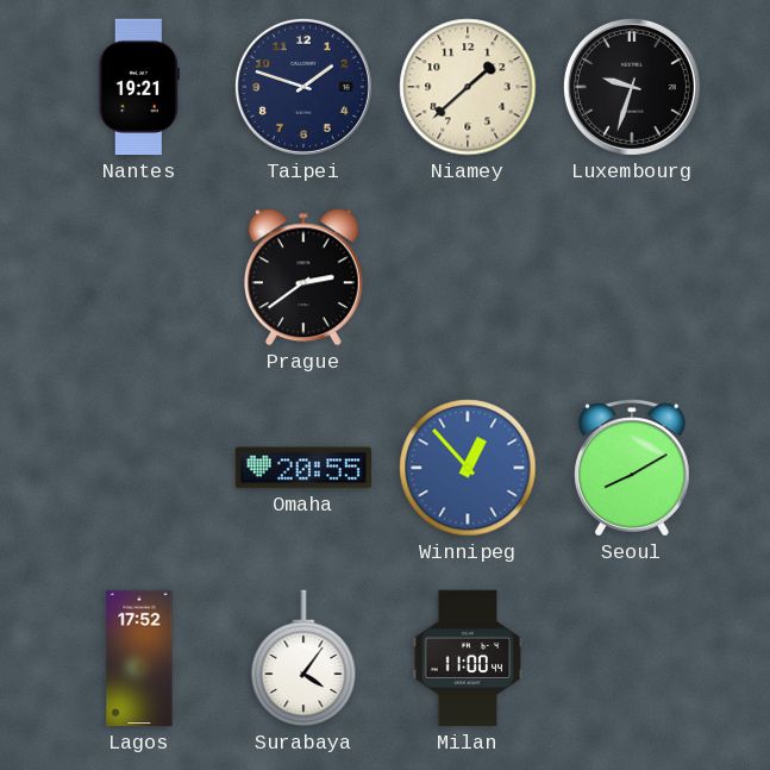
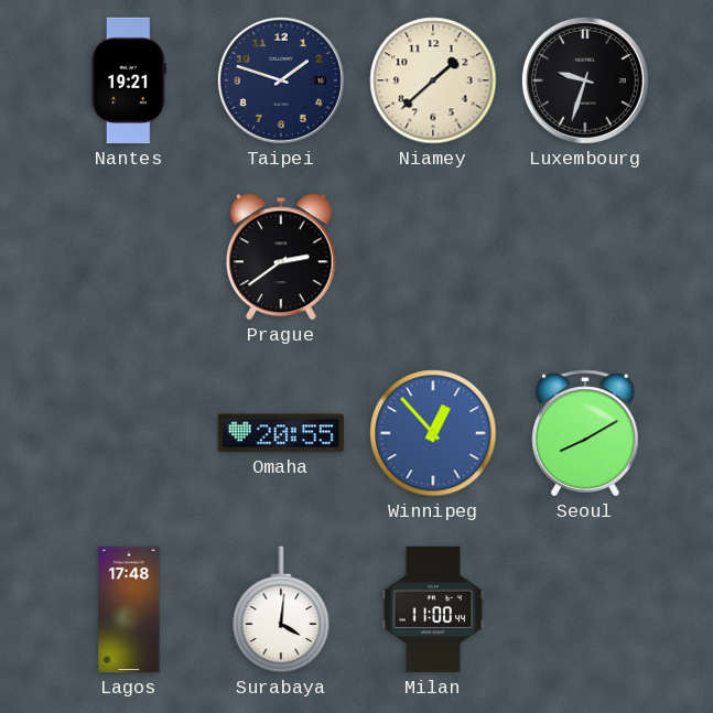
Lagos: 17:52 -> 17:48 (129, 609)
Surabaya: 4:06 -> 4:01 (281, 609)
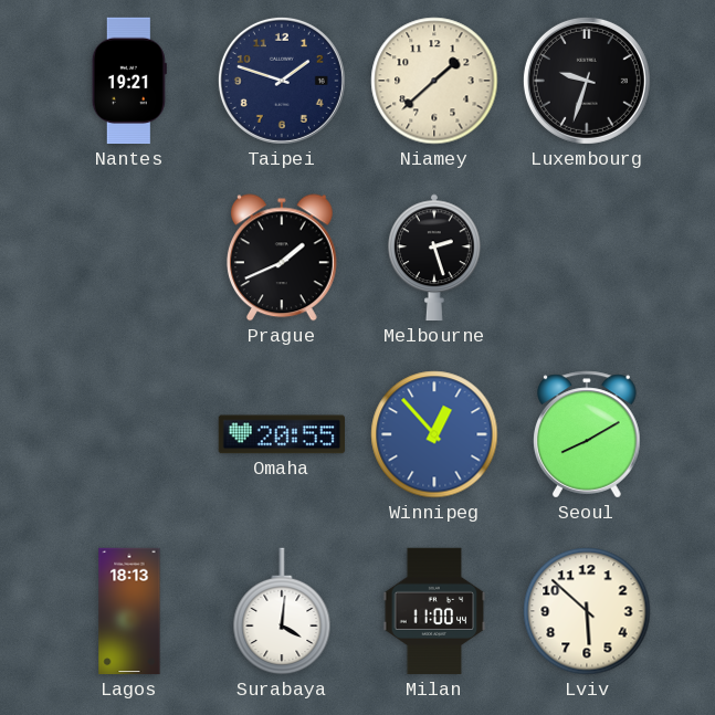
Prague: 2:39 -> 1:41 (282, 257)
Melbourne: none -> 2:27 (434, 257)
Lagos: 17:48 -> 18:13 (129, 611)
Lviv: none -> 5:52 (587, 611)
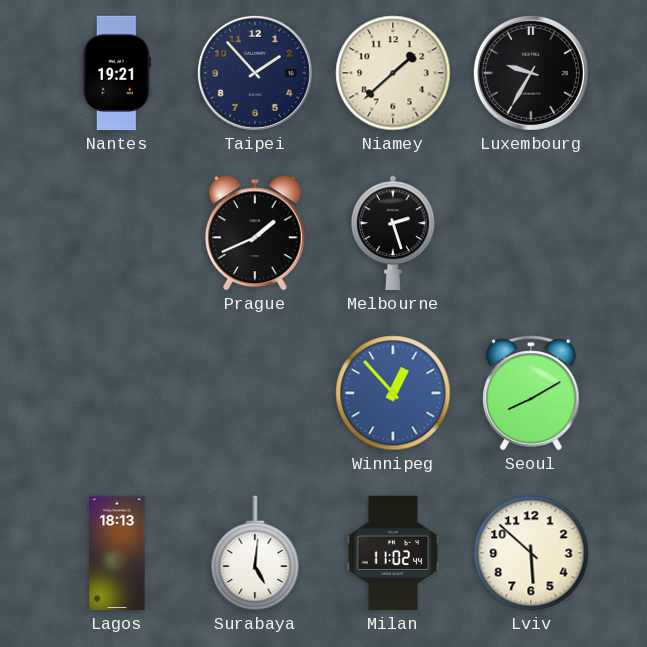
Taipei: 1:48 -> 1:53 (255, 73)
Luxembourg: 9:33 -> 9:35 (531, 73)
Omaha: 20:55 -> none (281, 434)
Surabaya: 4:01 -> 5:01 (255, 553)
Milan: 11:00 -> 11:02 (393, 553)
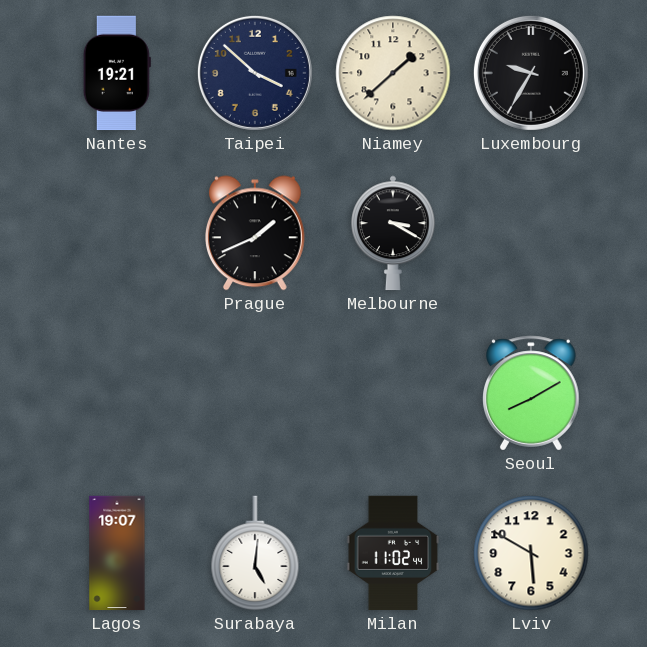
Taipei: 1:53 -> 3:52 (255, 73)
Melbourne: 2:27 -> 3:20 (393, 233)
Winnipeg: 12:53 -> none (393, 393)
Lagos: 18:13 -> 19:07 (117, 553)
Lviv: 5:52 -> 5:50 (531, 553)
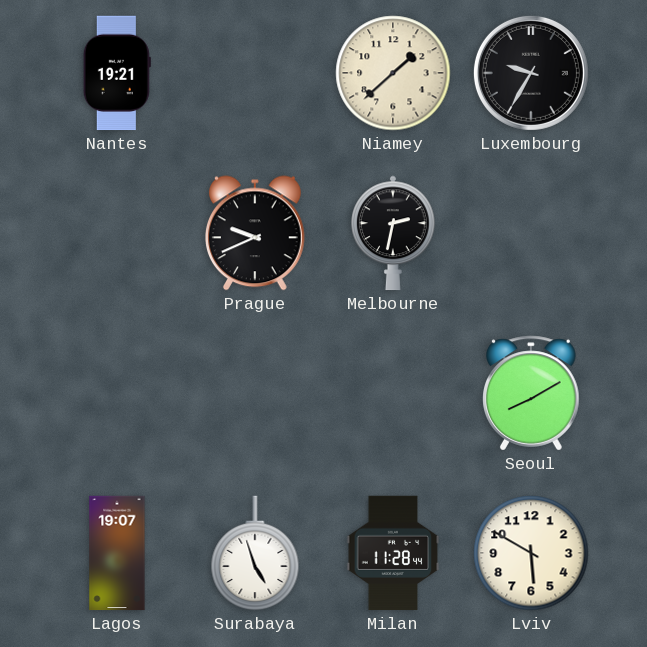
Taipei: 3:52 -> none (255, 73)
Prague: 1:41 -> 9:41 (255, 233)
Melbourne: 3:20 -> 2:32 (393, 233)
Surabaya: 5:01 -> 4:57 (255, 553)
Milan: 11:02 -> 11:28 (393, 553)
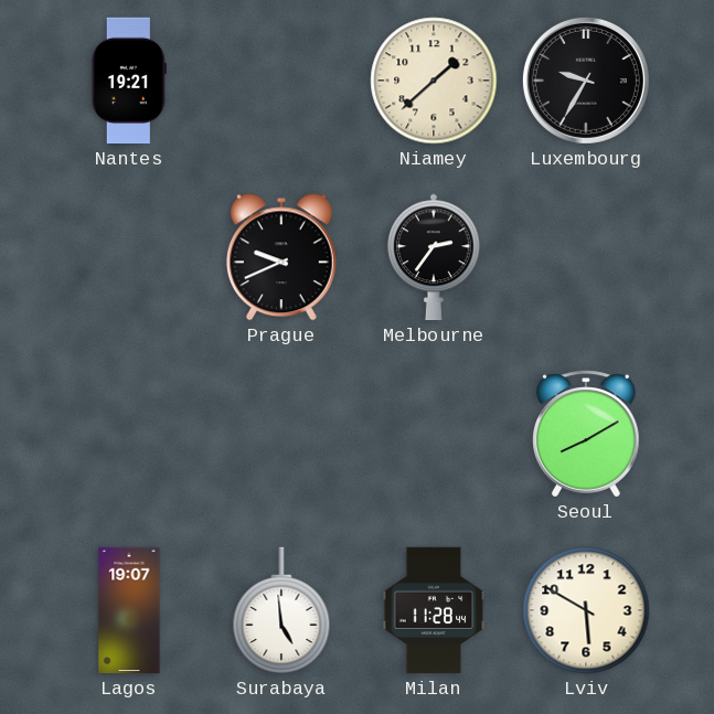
Melbourne: 2:32 -> 2:36 (434, 257)
Surabaya: 4:57 -> 4:59 (281, 610)
